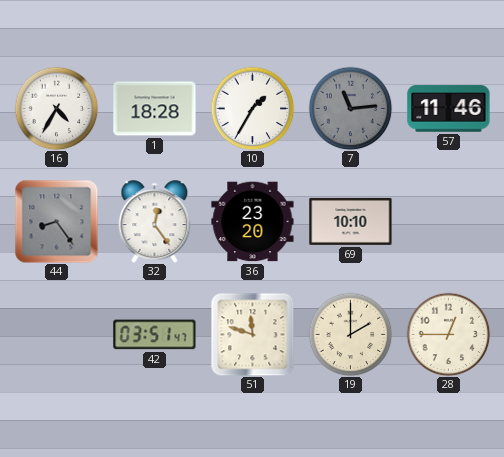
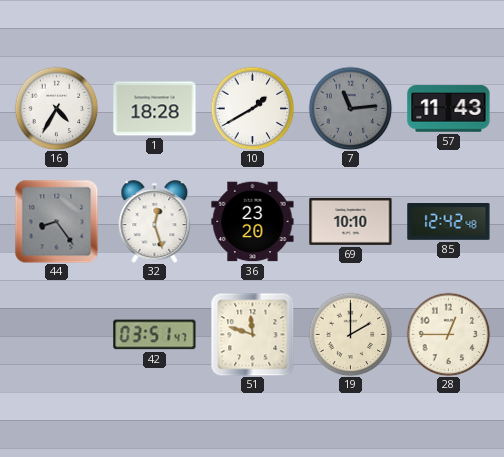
10: 1:35 -> 1:40 (252, 108)
57: 11:46 -> 11:43 (449, 109)
32: 12:24 -> 12:27 (155, 222)
85: none -> 12:42 (449, 222)
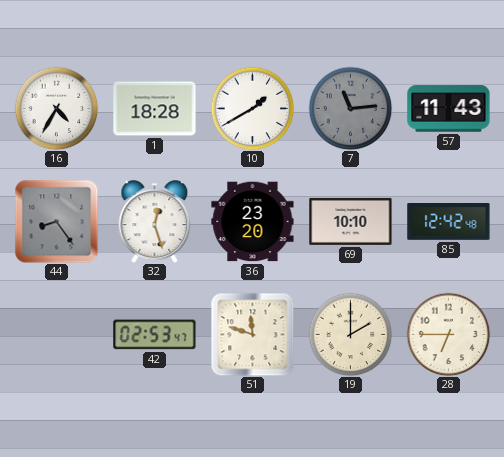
42: 03:51 -> 02:53 (155, 335)
28: 12:45 -> 6:45 (448, 334)
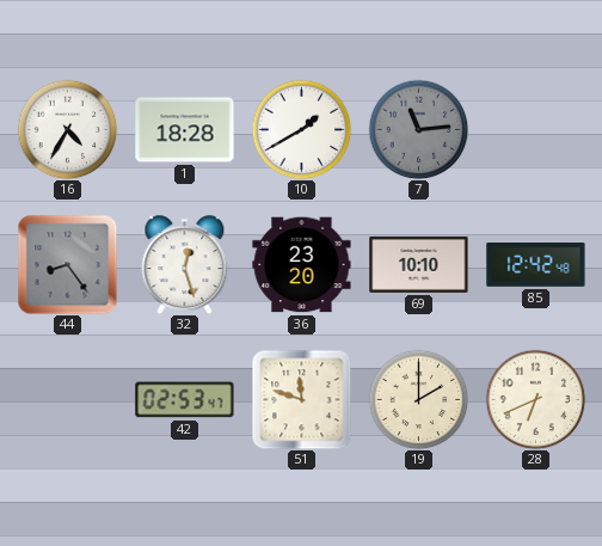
57: 11:43 -> none (449, 109)
28: 6:45 -> 6:41 (535, 399)
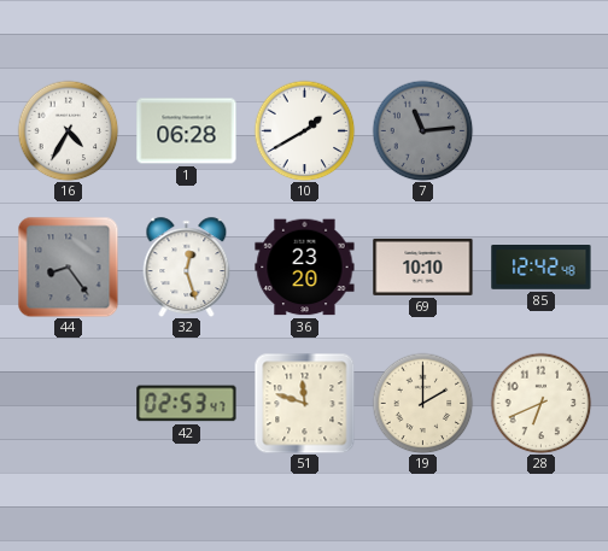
1: 18:28 -> 06:28 (187, 131)
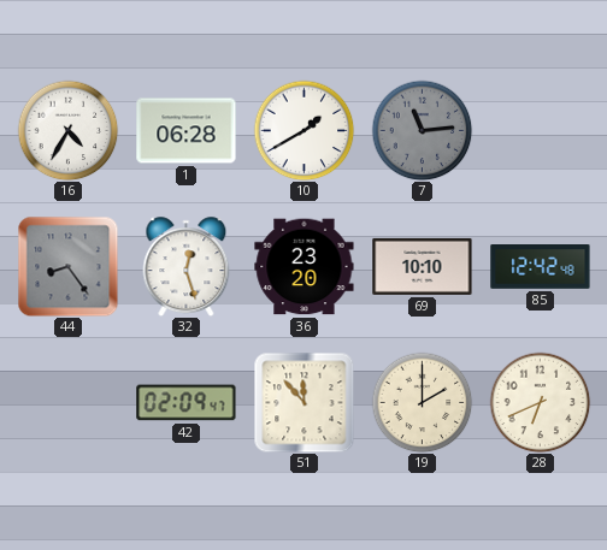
42: 02:53 -> 02:09 (187, 403)
51: 11:48 -> 11:53 (303, 402)
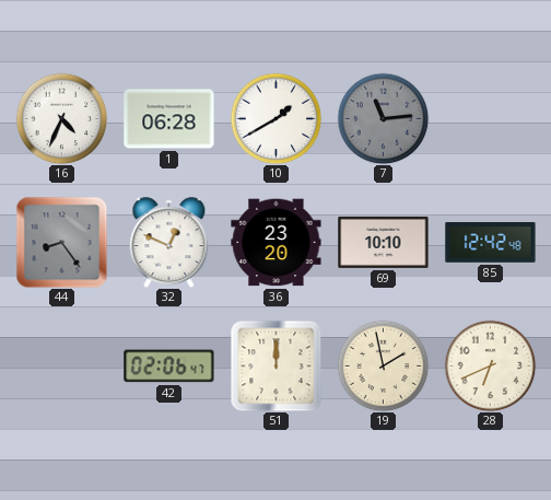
16: 4:35 -> 4:34 (61, 118)
32: 12:27 -> 12:49 (169, 243)
42: 02:09 -> 02:06 (169, 367)
51: 11:53 -> 12:00 (275, 365)
19: 2:00 -> 1:58 (383, 365)
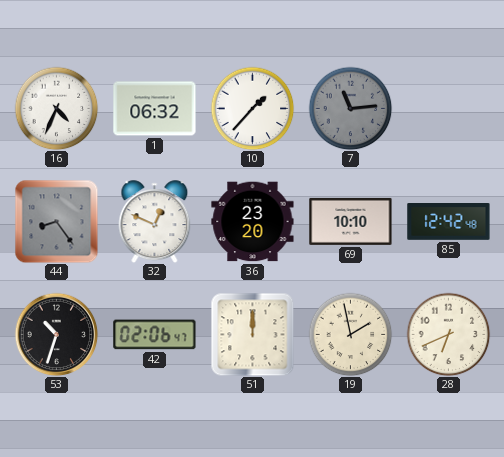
1: 06:28 -> 06:32 (155, 109)
10: 1:40 -> 1:37 (252, 108)
53: none -> 10:33 (56, 334)
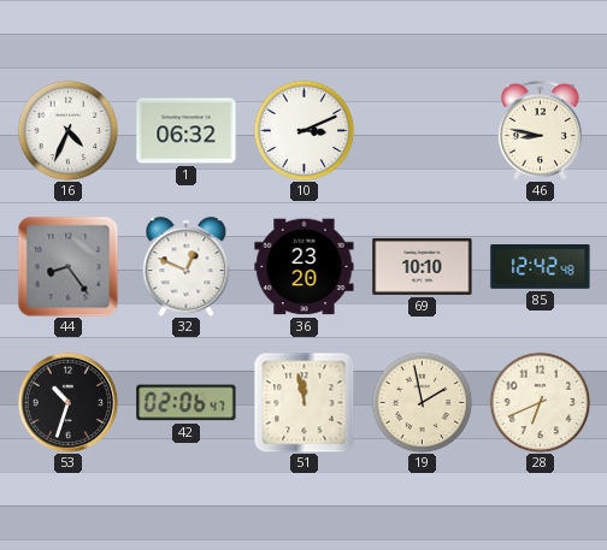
10: 1:37 -> 3:11 (303, 130)
7: 11:14 -> none (350, 108)
46: none -> 8:47 (540, 130)
51: 12:00 -> 11:58 (303, 402)
